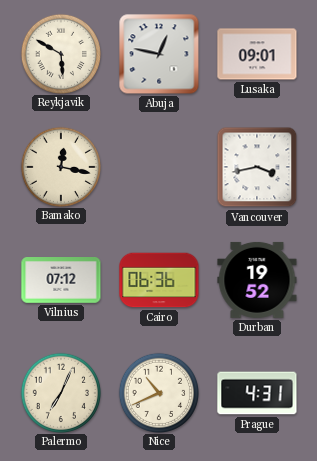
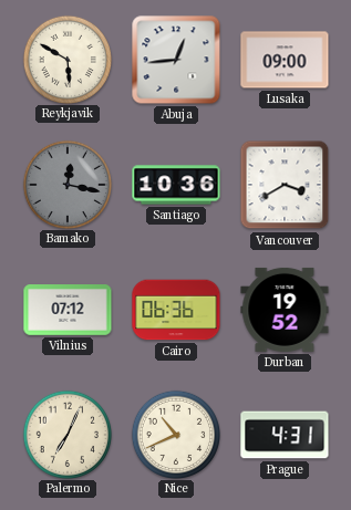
Abuja: 12:47 -> 12:44 (176, 60)
Lusaka: 09:01 -> 09:00 (285, 60)
Bamako dial: cream -> grey (66, 184)
Santiago: none -> 10:36 (176, 185)
Vancouver: 3:43 -> 3:40 (285, 185)
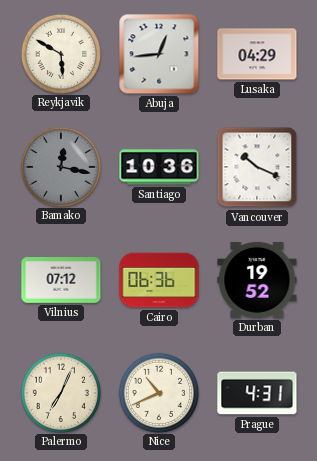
Lusaka: 09:00 -> 04:29 (257, 54)
Vancouver: 3:40 -> 10:19 (257, 167)
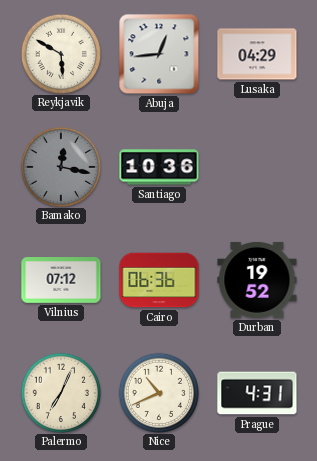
Vancouver: 10:19 -> none (257, 167)
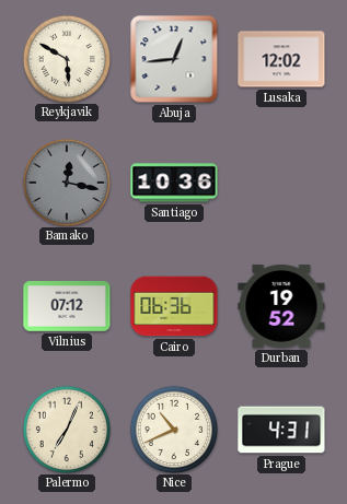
Lusaka: 04:29 -> 12:02 (281, 59)
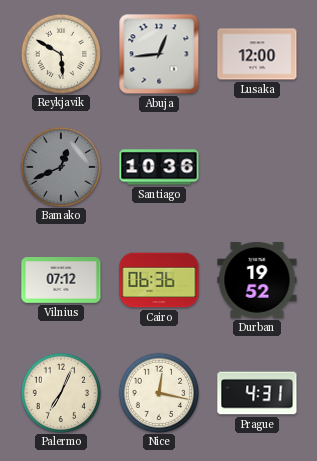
Lusaka: 12:02 -> 12:00 (257, 54)
Bamako: 12:17 -> 12:41 (60, 166)
Nice: 10:41 -> 12:17 (158, 392)
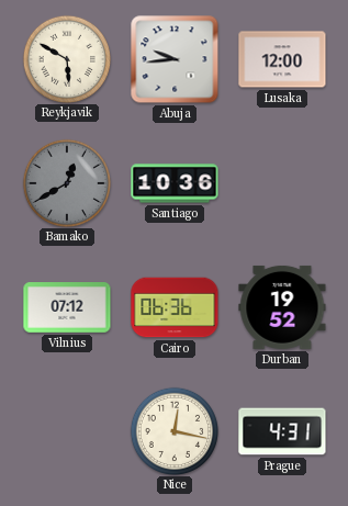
Abuja: 12:44 -> 9:44 (175, 59)
Bamako: 12:41 -> 12:40 (66, 182)
Palermo: 7:04 -> none (60, 392)
